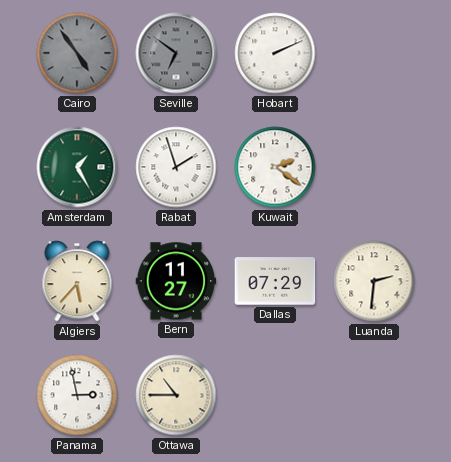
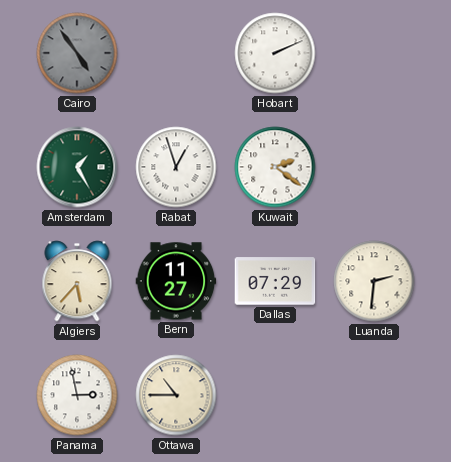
Seville: 6:51 -> none (176, 53)
Rabat: 1:57 -> 12:57 (176, 167)
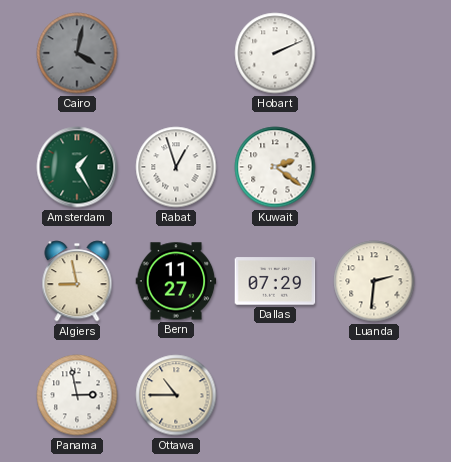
Cairo: 4:54 -> 4:02 (77, 53)
Algiers: 5:37 -> 8:58 (77, 281)
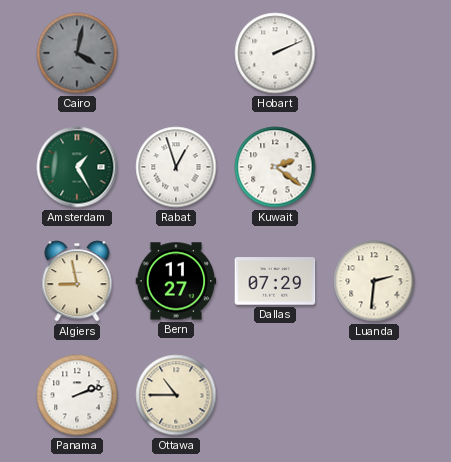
Panama: 2:58 -> 2:12 (77, 395)
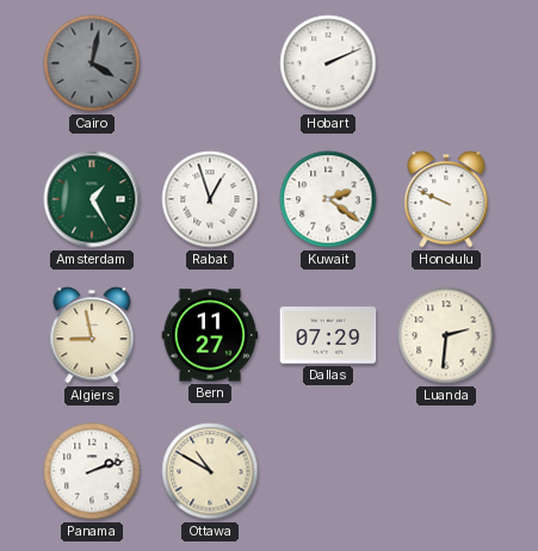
Honolulu: none -> 9:49 (446, 199)
Ottawa: 10:45 -> 10:50 (210, 471)
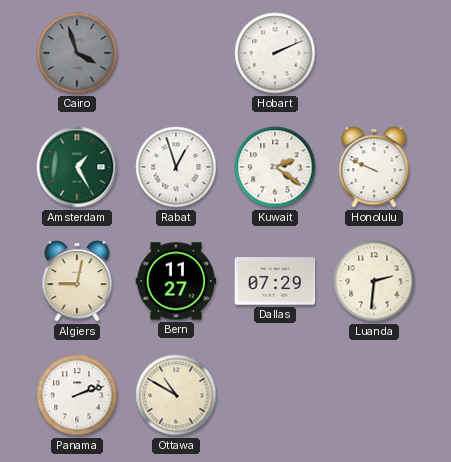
Cairo: 4:02 -> 3:57 (77, 53)
Algiers: 8:58 -> 9:02 (77, 281)
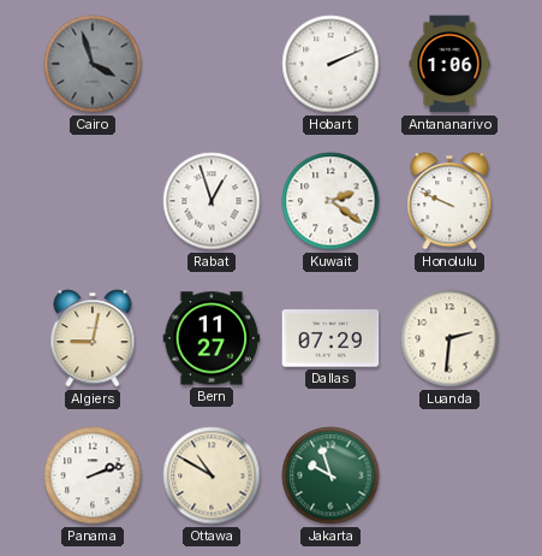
Antananarivo: none -> 1:06 (449, 64)
Amsterdam: 1:25 -> none (77, 167)
Jakarta: none -> 9:57 (330, 475)
